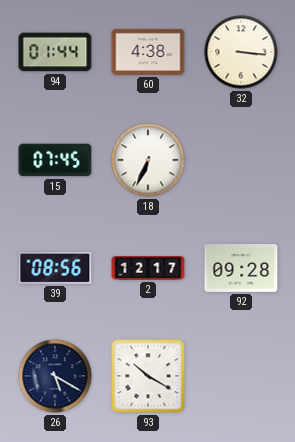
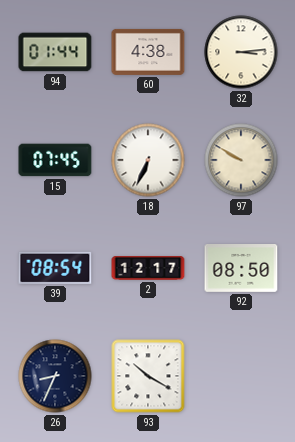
32: 3:16 -> 3:14 (241, 52)
97: none -> 9:50 (241, 160)
39: 08:56 -> 08:54 (55, 268)
92: 09:28 -> 08:50 (241, 269)
26: 5:20 -> 8:34 (55, 376)
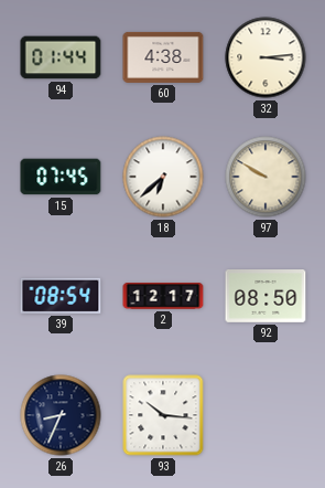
18: 6:34 -> 6:38 (163, 177)
93: 10:20 -> 10:16 (163, 415)
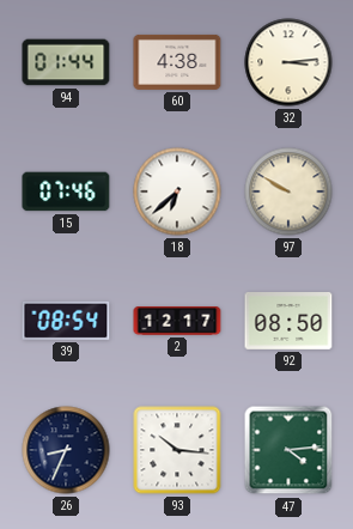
15: 07:45 -> 07:46 (66, 191)
47: none -> 4:14 (288, 450)
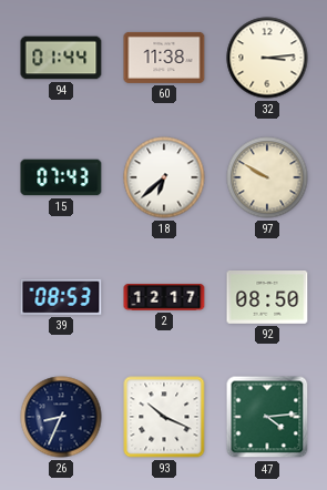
60: 4:38 -> 11:38 (164, 58)
15: 07:46 -> 07:43 (61, 177)
39: 08:54 -> 08:53 (61, 297)
93: 10:16 -> 10:19 (164, 417)
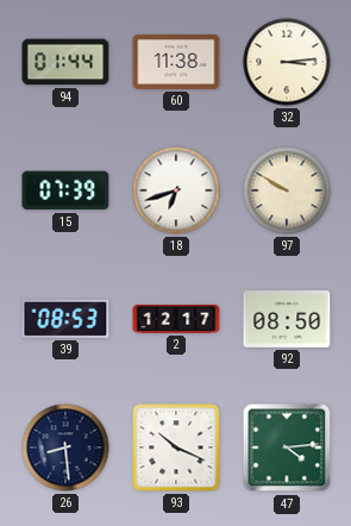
15: 07:43 -> 07:39 (65, 190)
18: 6:38 -> 6:42 (176, 190)
26: 8:34 -> 8:29 (65, 447)
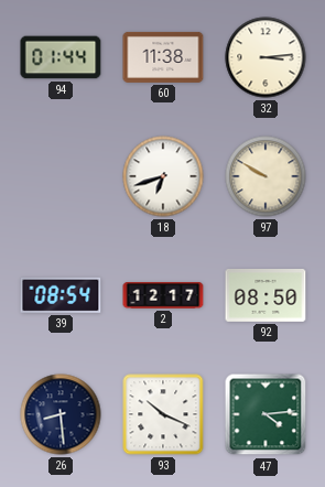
15: 07:39 -> none (65, 190)
39: 08:53 -> 08:54 (61, 295)
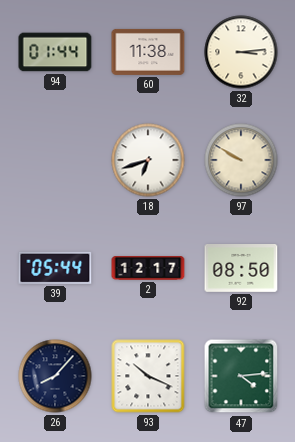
39: 08:54 -> 05:44 (55, 268)
26: 8:29 -> 8:07 (55, 376)
